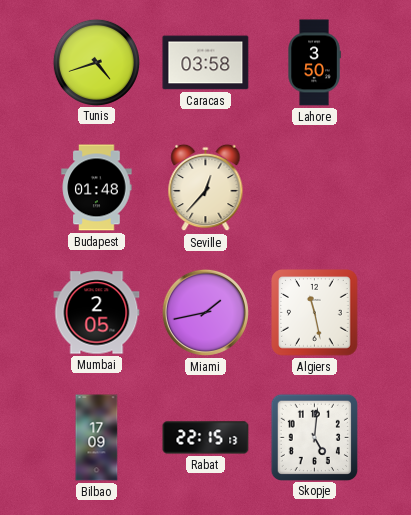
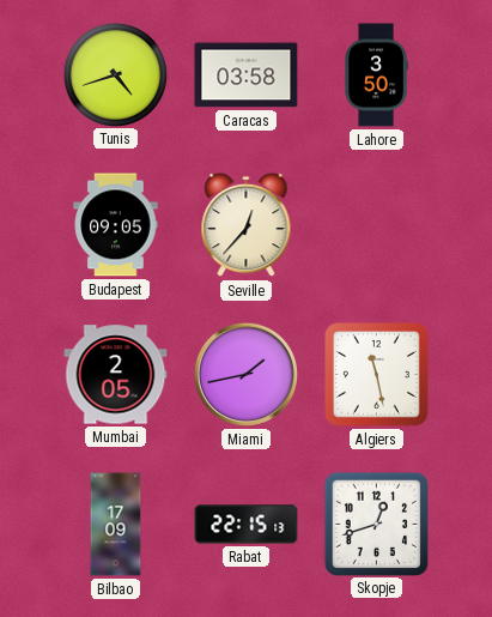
Budapest: 01:48 -> 09:05 (116, 225)
Skopje: 5:01 -> 12:42 (376, 524)
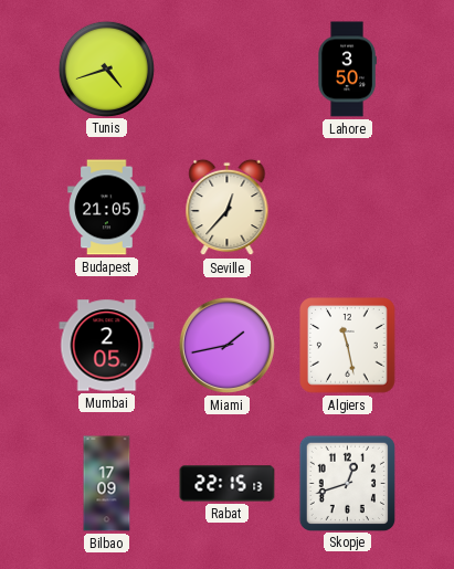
Caracas: 03:58 -> none (247, 75)
Budapest: 09:05 -> 21:05 (107, 208)
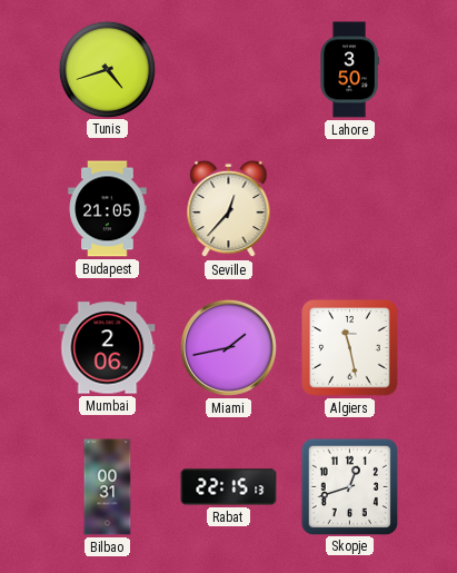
Mumbai: 2:05 -> 2:06 (108, 348)
Bilbao: 17:09 -> 00:31 (108, 487)
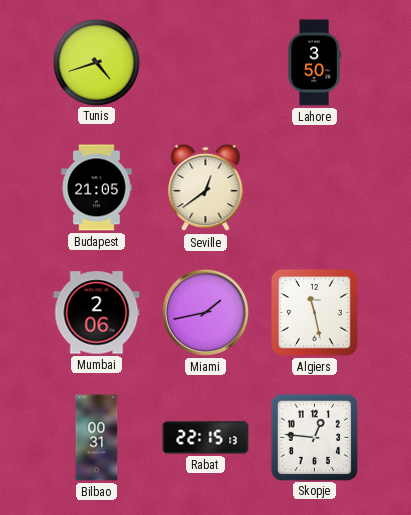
Seville: 12:37 -> 12:39 (206, 188)
Skopje: 12:42 -> 12:46 (314, 437)
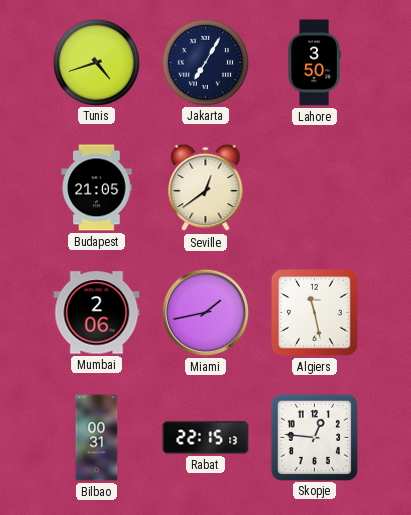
Jakarta: none -> 7:05 (205, 62)
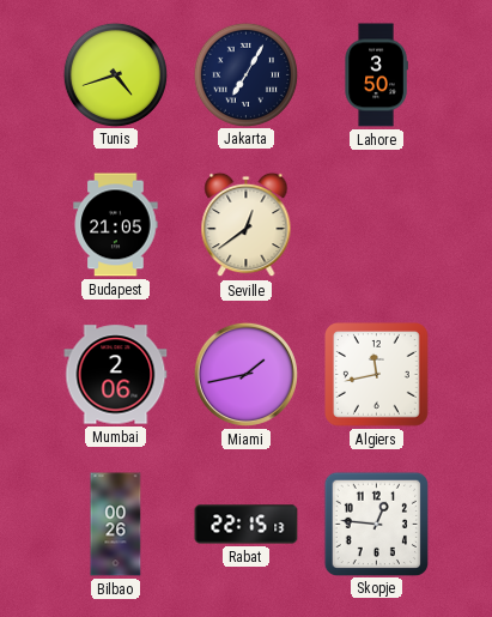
Algiers: 11:28 -> 11:43 (377, 375)
Bilbao: 00:31 -> 00:26 (116, 525)
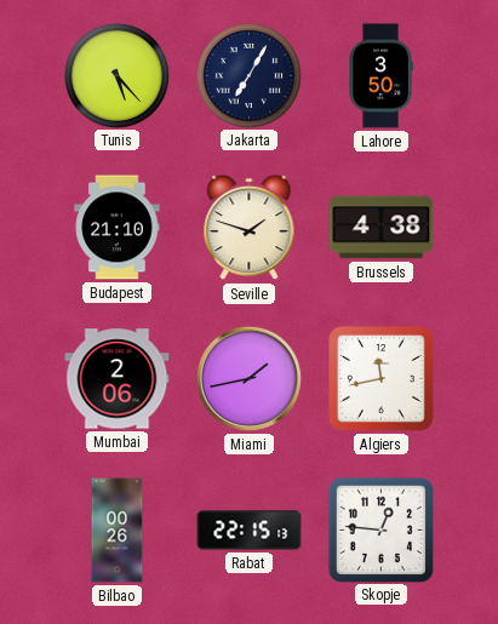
Tunis: 4:42 -> 5:23 (116, 75)
Budapest: 21:05 -> 21:10 (118, 228)
Seville: 12:39 -> 1:48 (250, 228)
Brussels: none -> 4:38 (382, 228)
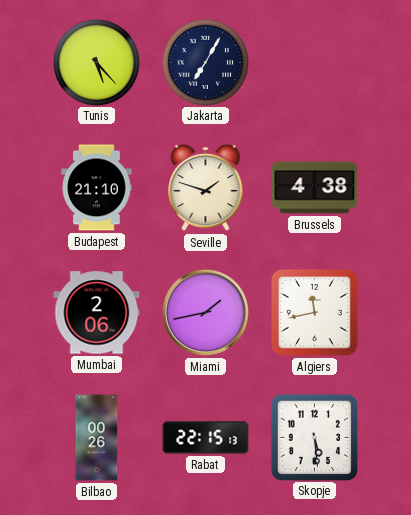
Lahore: 3:50 -> none (380, 76)
Skopje: 12:46 -> 5:29 (314, 437)
